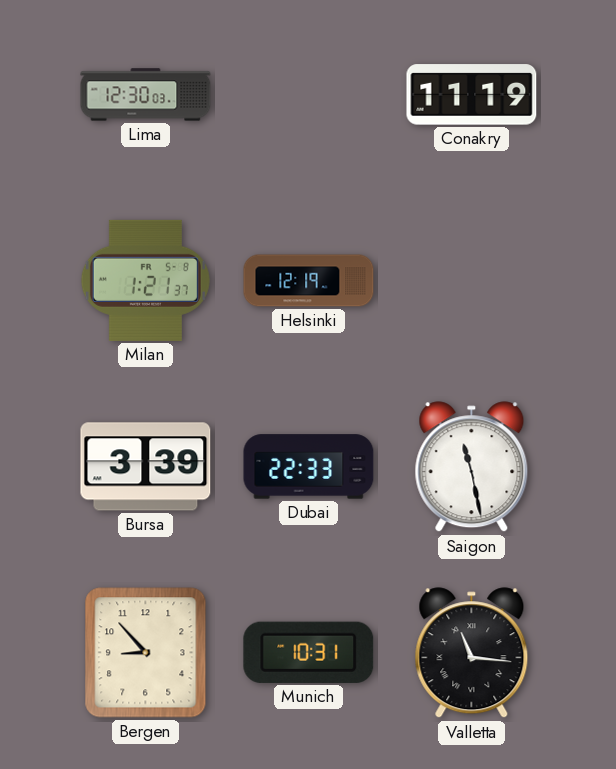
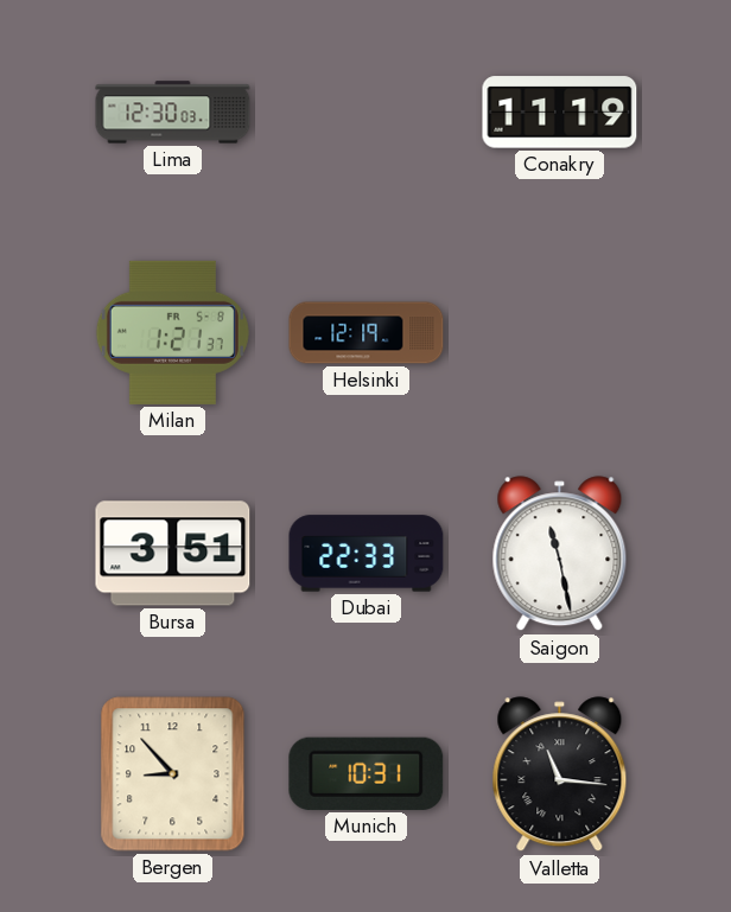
Bursa: 3:39 -> 3:51 (173, 554)
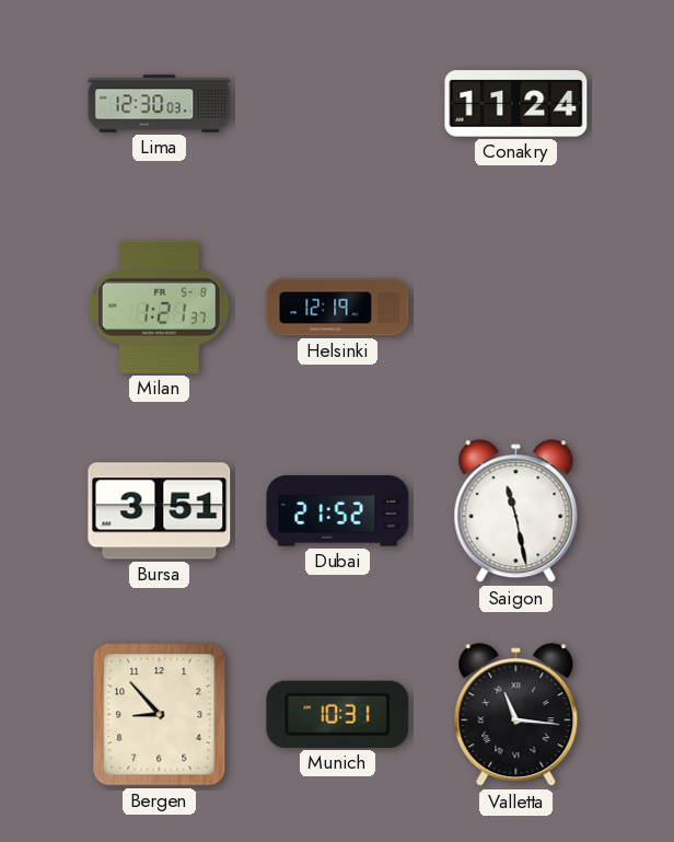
Conakry: 11:19 -> 11:24 (516, 104)
Dubai: 22:33 -> 21:52 (338, 511)
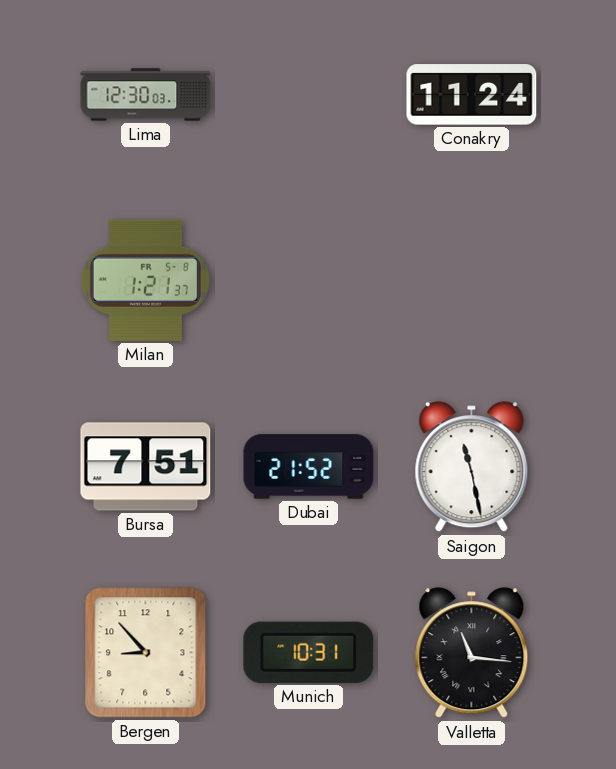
Helsinki: 12:19 -> none (338, 308)
Bursa: 3:51 -> 7:51 (146, 467)
